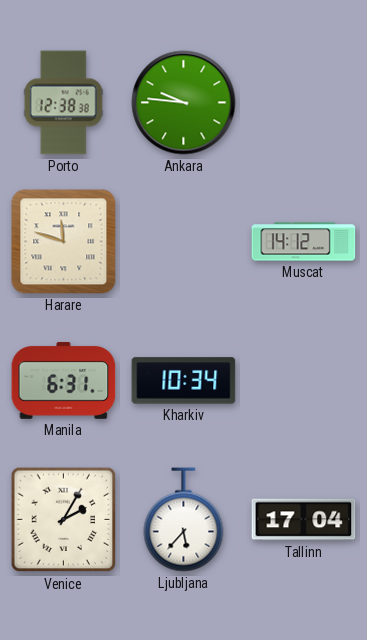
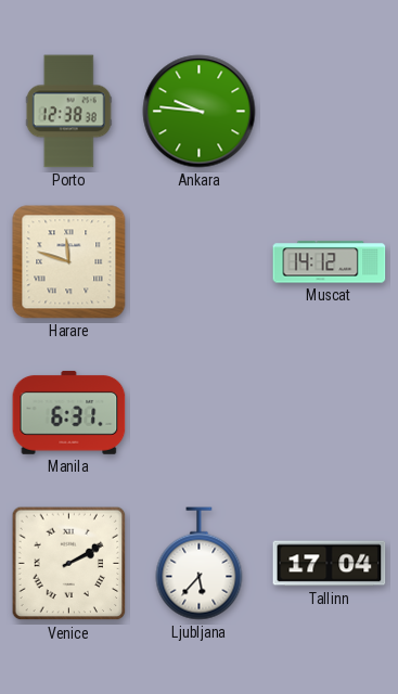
Kharkiv: 10:34 -> none (184, 381)
Venice: 2:05 -> 2:10 (69, 564)
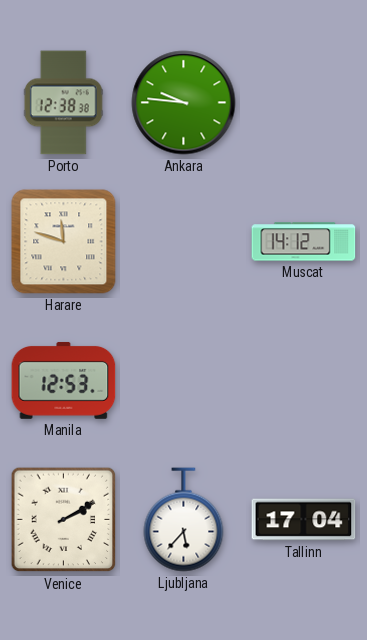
Manila: 6:31 -> 12:53 (64, 380)
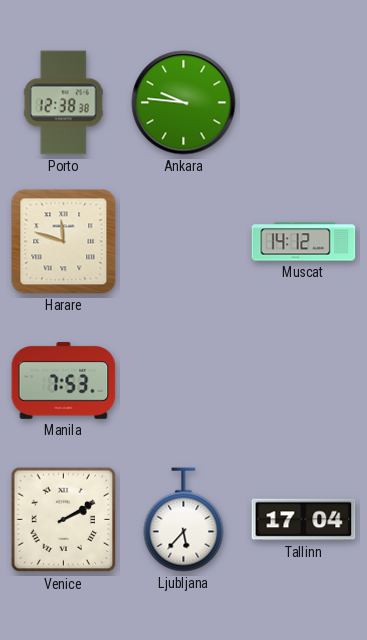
Manila: 12:53 -> 7:53 (64, 380)
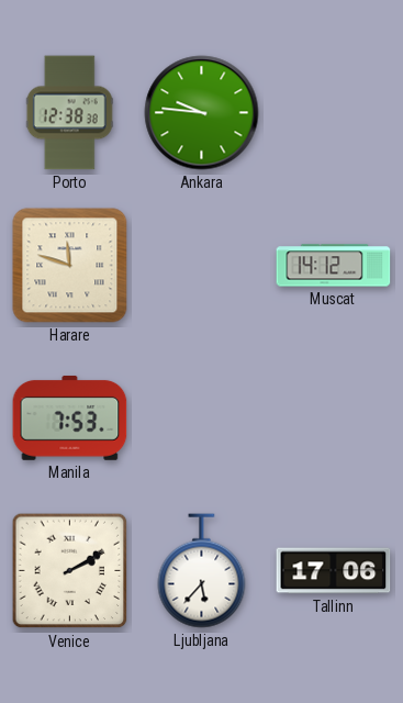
Tallinn: 17:04 -> 17:06 (334, 571)
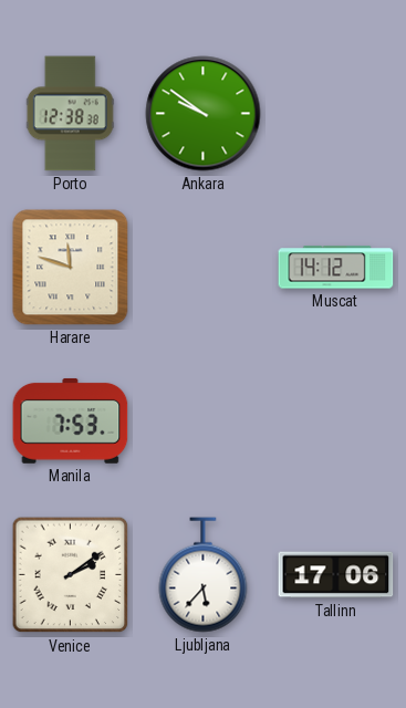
Ankara: 9:46 -> 9:51 (204, 114)
Venice: 2:10 -> 2:09 (71, 575)
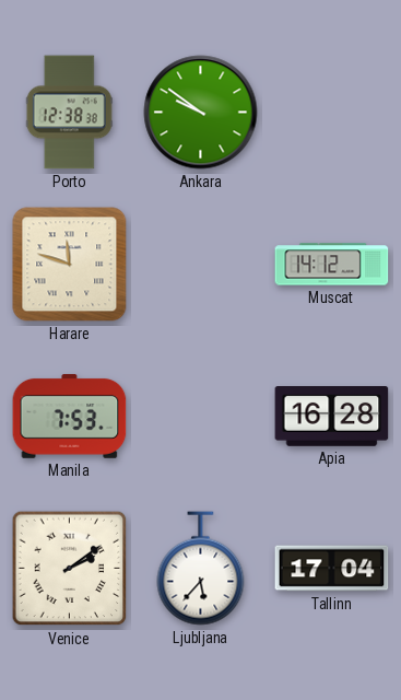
Apia: none -> 16:28 (332, 417)
Tallinn: 17:06 -> 17:04 (332, 569)
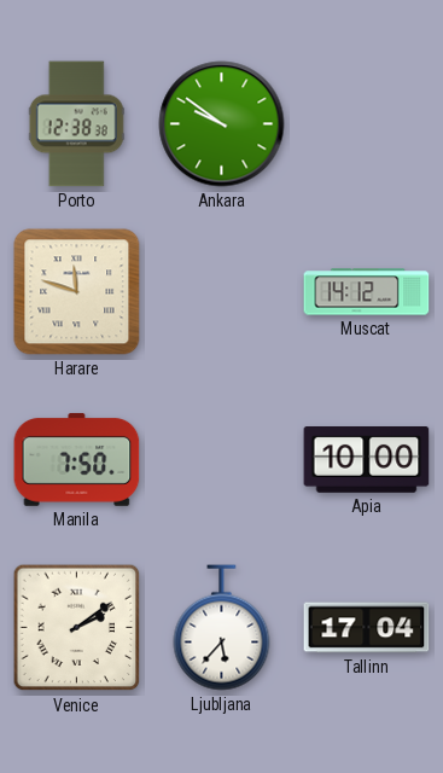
Manila: 7:53 -> 7:50 (77, 459)
Apia: 16:28 -> 10:00 (367, 460)
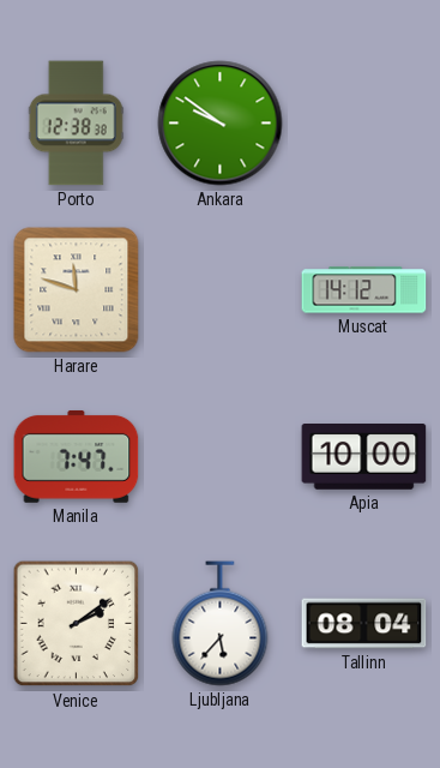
Manila: 7:50 -> 7:47 (77, 456)
Tallinn: 17:04 -> 08:04 (364, 624)
